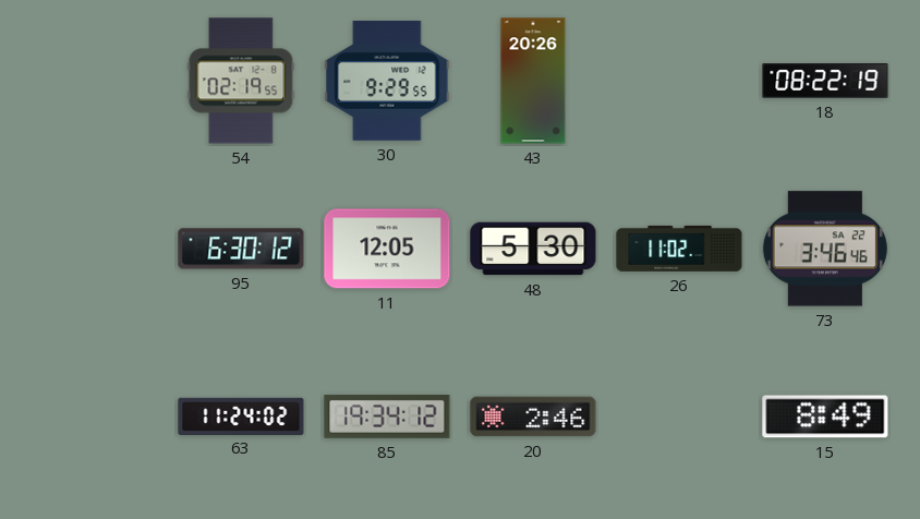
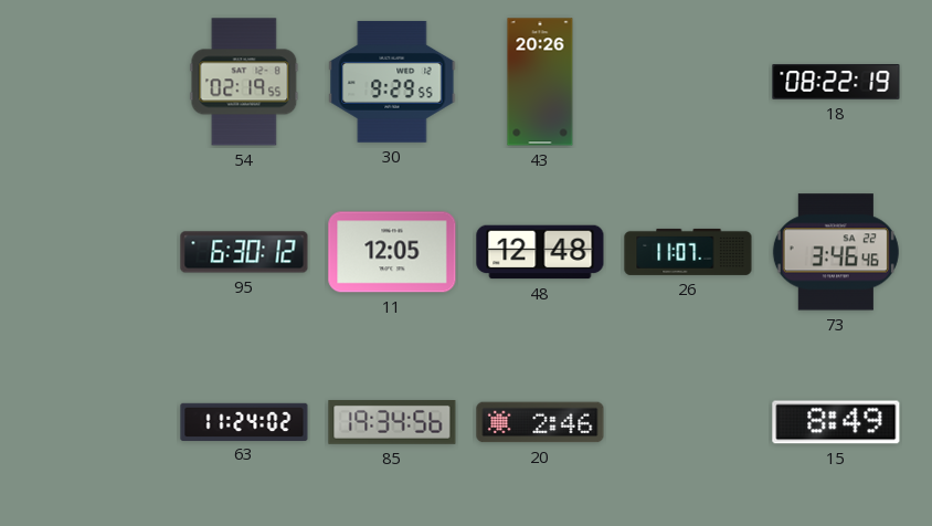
48: 5:30 -> 12:48 (540, 252)
26: 11:02 -> 11:07 (688, 252)
85: 19:34:12 -> 19:34:56 (392, 423)
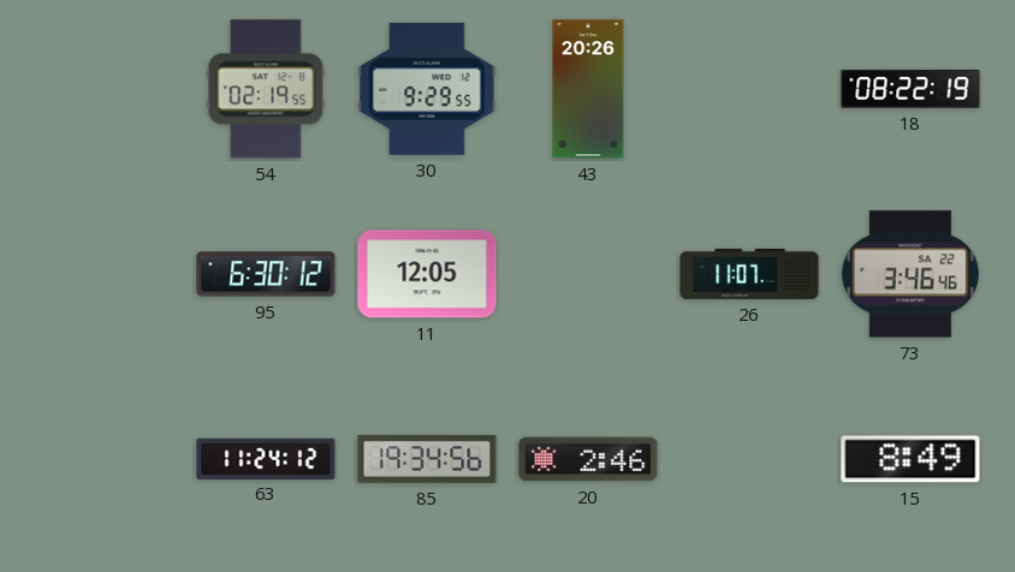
48: 12:48 -> none (540, 252)
63: 11:24:02 -> 11:24:12 (266, 458)
